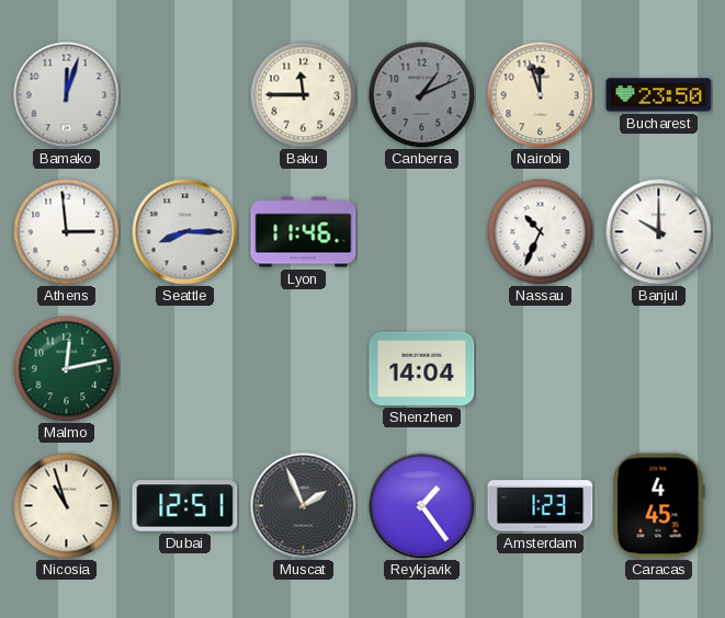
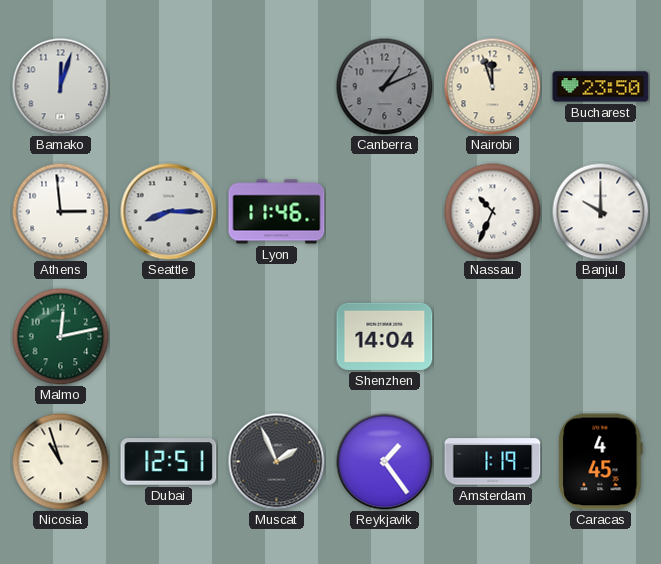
Baku: 11:45 -> none (303, 94)
Amsterdam: 1:23 -> 1:19 (493, 462)
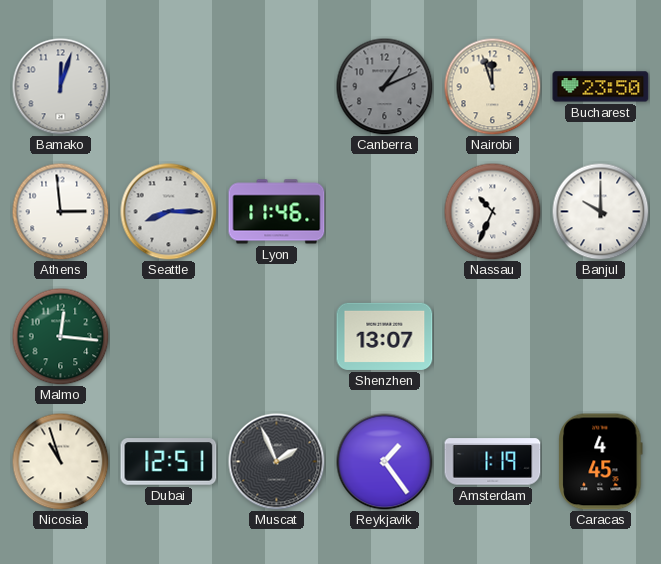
Malmo: 12:13 -> 12:16 (60, 336)
Shenzhen: 14:04 -> 13:07 (385, 336)
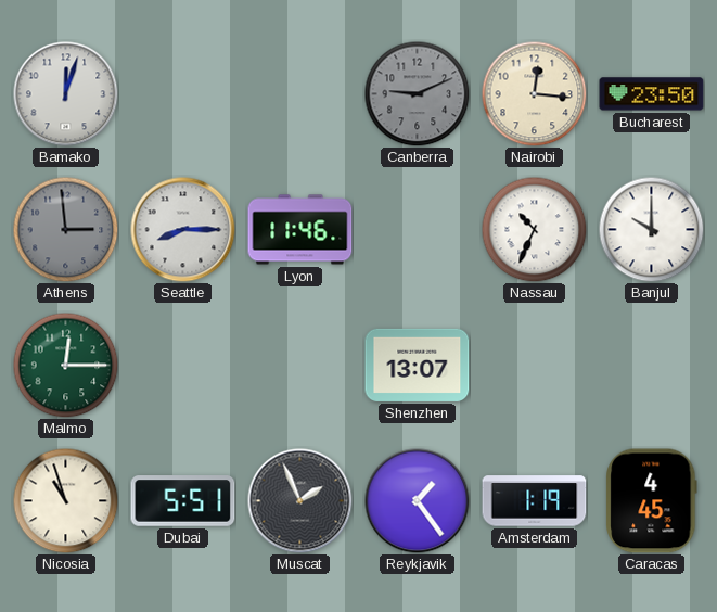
Canberra: 1:11 -> 9:11 (417, 93)
Nairobi: 11:57 -> 12:16 (534, 93)
Athens dial: white -> grey (65, 229)
Malmo: 12:16 -> 12:15 (65, 365)
Dubai: 12:51 -> 5:51 (183, 501)
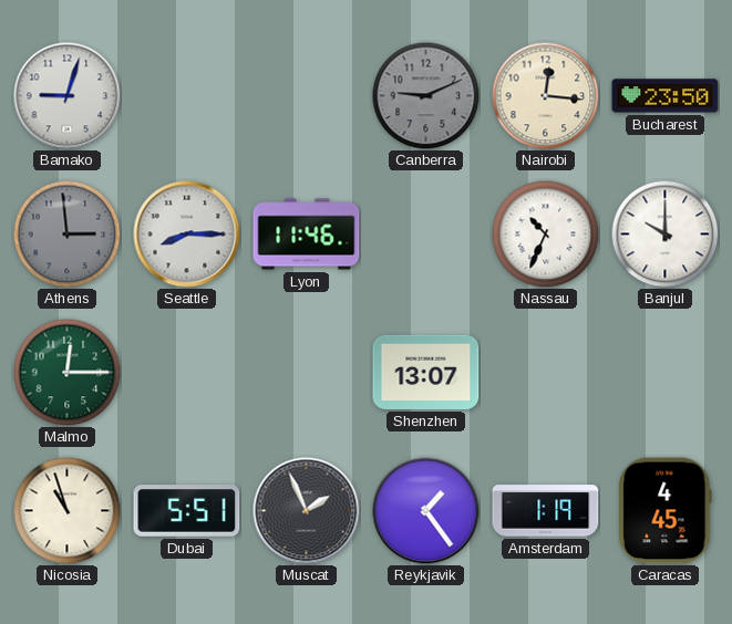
Bamako: 12:03 -> 9:03 (68, 96)
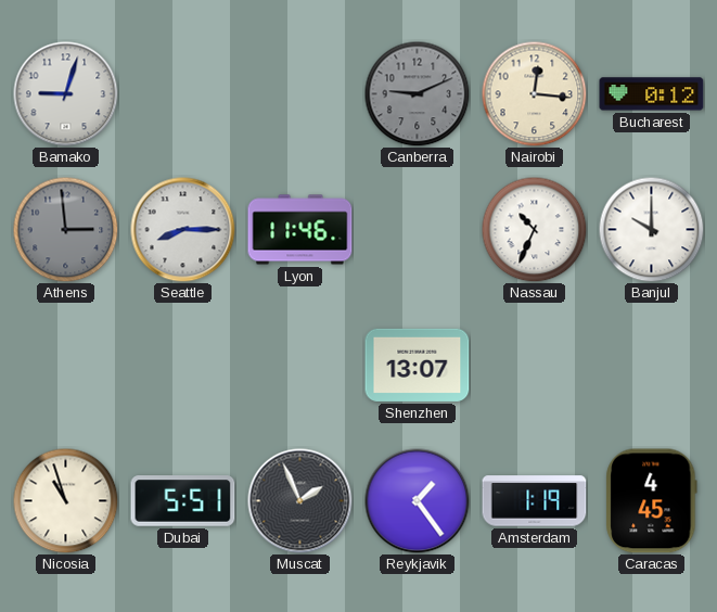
Bucharest: 23:50 -> 0:12 (652, 94)
Malmo: 12:15 -> none (66, 372)
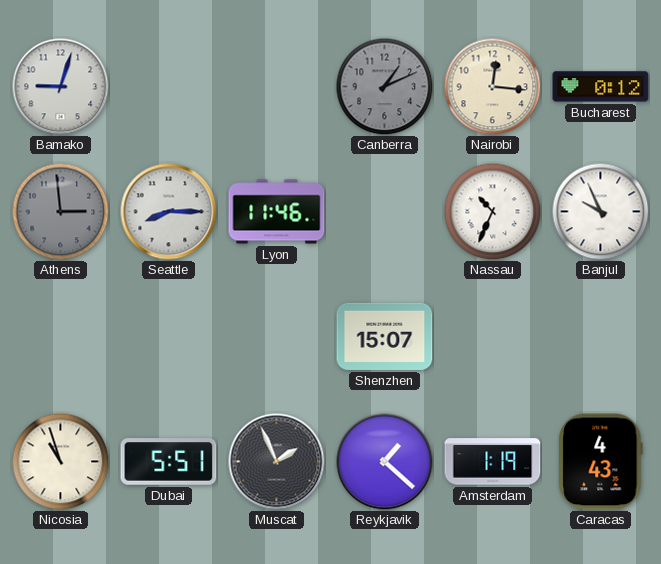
Canberra: 9:11 -> 1:11 (384, 86)
Banjul: 10:00 -> 9:56 (600, 211)
Shenzhen: 13:07 -> 15:07 (385, 336)
Reykjavik: 1:24 -> 1:22 (385, 462)
Caracas: 4:45 -> 4:43 (601, 462)
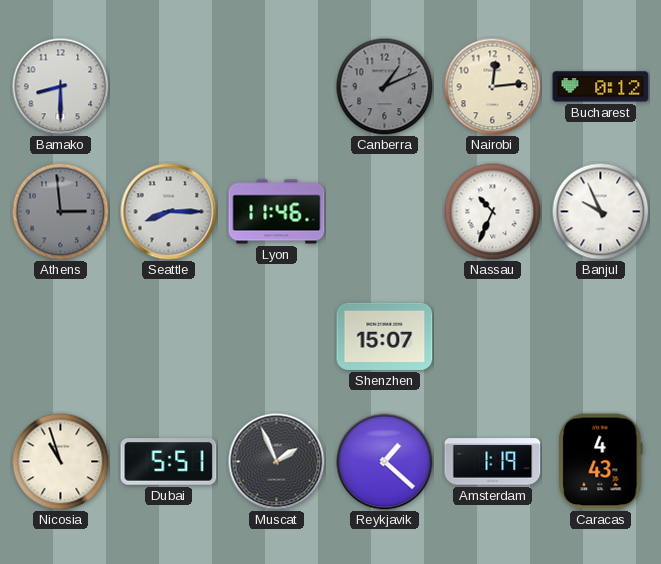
Bamako: 9:03 -> 8:30 (61, 87)
Nairobi: 12:16 -> 12:14 (492, 86)
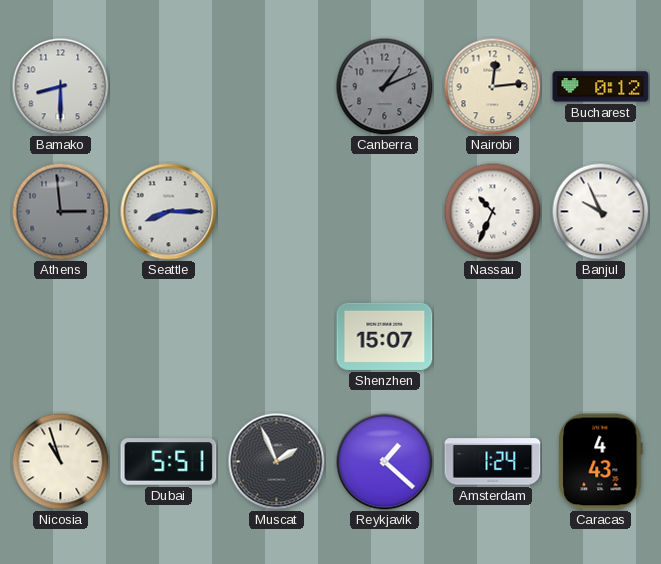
Lyon: 11:46 -> none (277, 212)
Amsterdam: 1:19 -> 1:24 (493, 462)
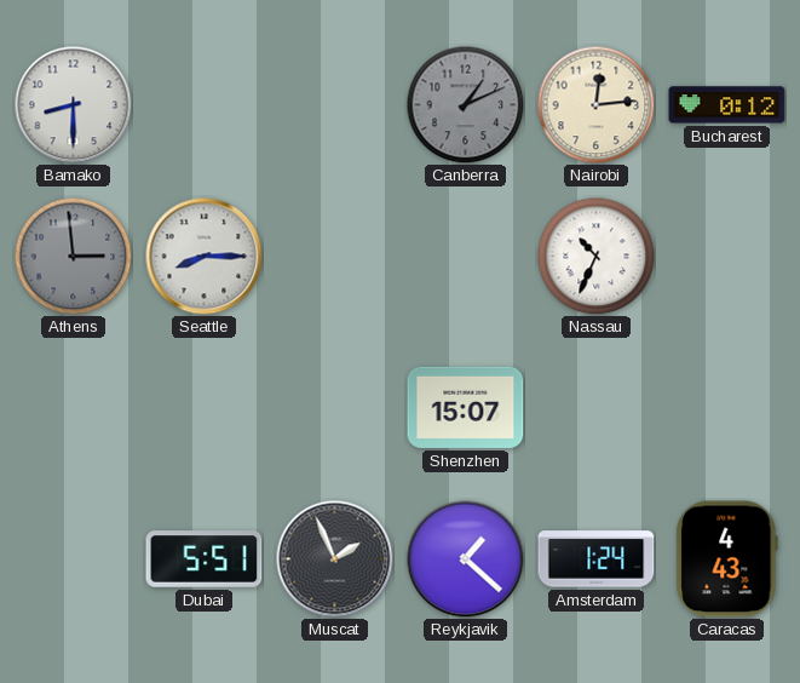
Banjul: 9:56 -> none (600, 211)
Nicosia: 10:57 -> none (60, 461)
